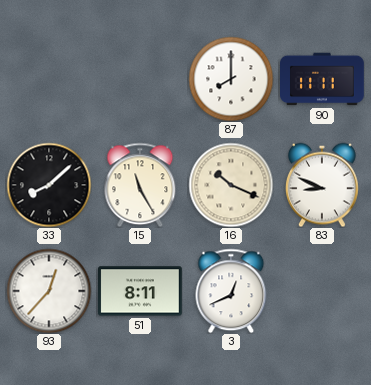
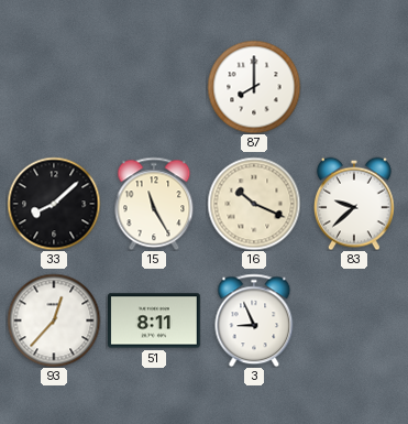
90: 11:11 -> none (323, 79)
83: 8:49 -> 9:38 (354, 204)
3: 12:41 -> 8:56 (254, 320)
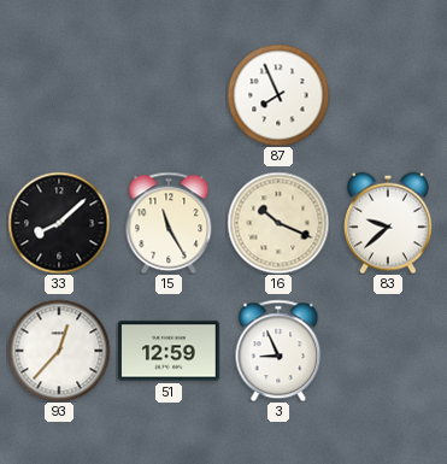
87: 8:00 -> 7:56 (278, 95)
51: 8:11 -> 12:59 (170, 351)
